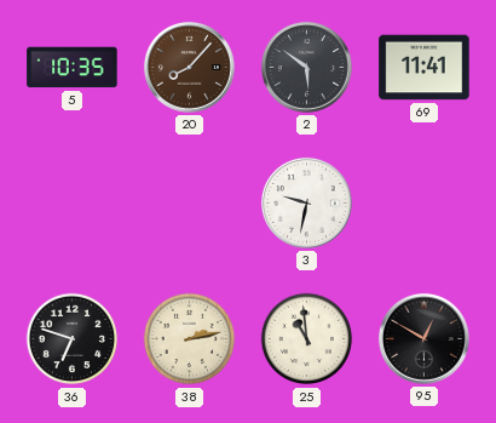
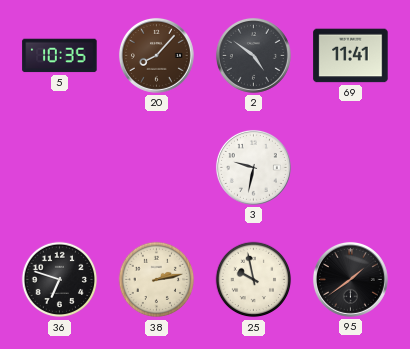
2: 5:51 -> 4:51 (253, 55)
25: 10:59 -> 9:58 (254, 280)
95: 12:50 -> 1:39 (350, 279)
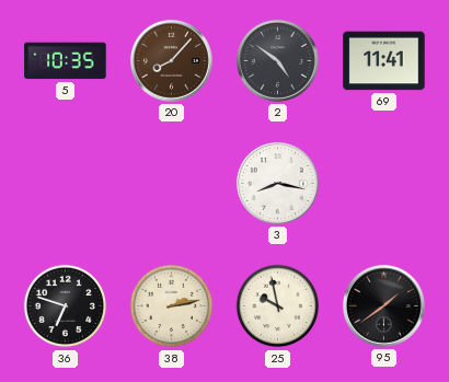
3: 9:32 -> 8:17 (277, 183)
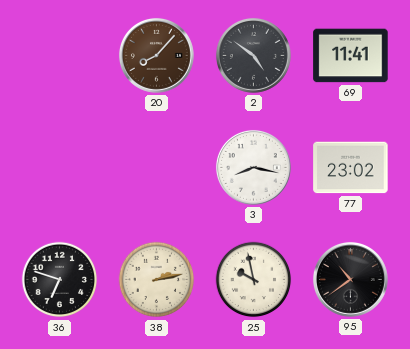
5: 10:35 -> none (66, 61)
77: none -> 23:02 (351, 168)
95: 1:39 -> 10:39 (350, 279)
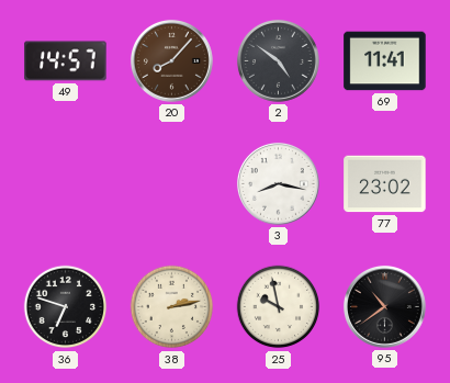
49: none -> 14:57 (66, 61)
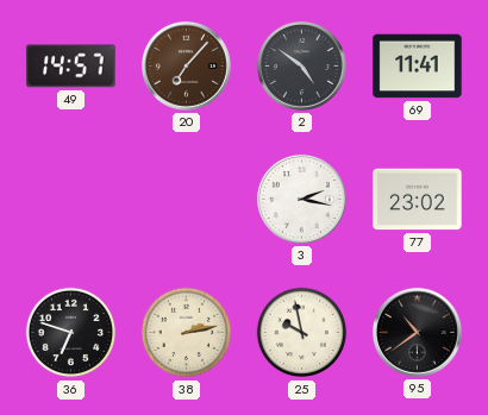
20: 8:07 -> 7:07 (186, 65)
3: 8:17 -> 2:17 (301, 199)
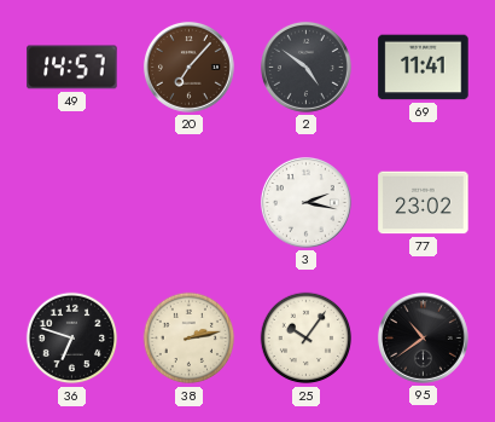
25: 9:58 -> 10:06 (307, 339)
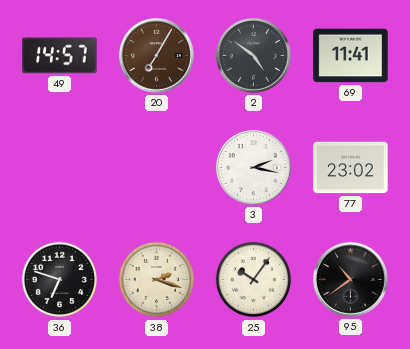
20: 7:07 -> 7:05 (156, 55)
38: 2:13 -> 2:18 (157, 280)
